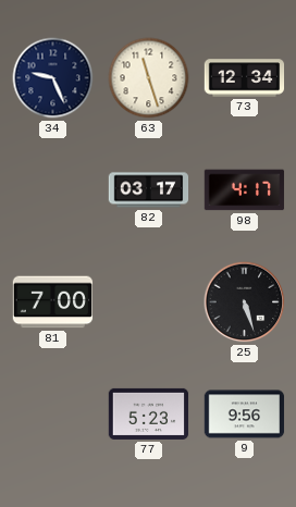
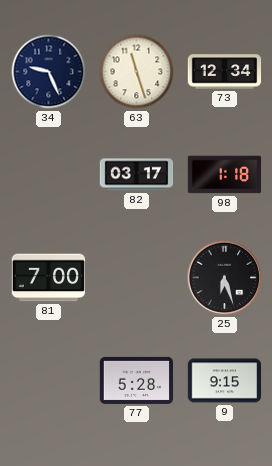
98: 4:17 -> 1:18 (225, 175)
25: 5:27 -> 6:27 (225, 278)
77: 5:23 -> 5:28 (137, 380)
9: 9:56 -> 9:15 (225, 381)
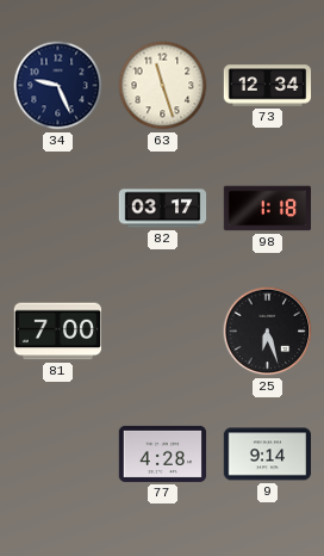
77: 5:28 -> 4:28 (163, 453)
9: 9:15 -> 9:14 (268, 455)
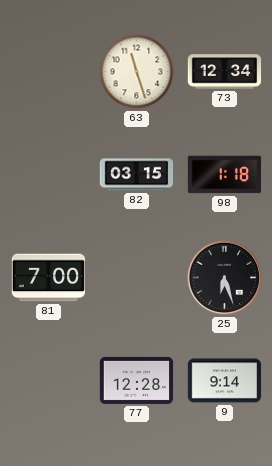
34: 9:26 -> none (58, 86)
82: 03:17 -> 03:15 (137, 175)
77: 4:28 -> 12:28 (137, 380)
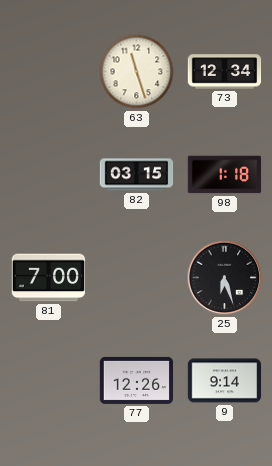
77: 12:28 -> 12:26 (137, 380)
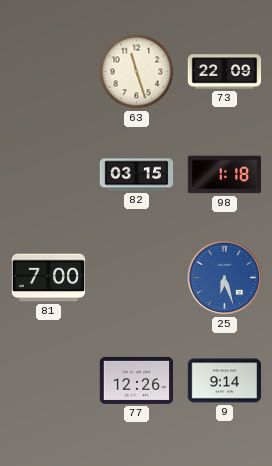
73: 12:34 -> 22:09 (225, 72)
25 dial: black -> blue (225, 278)
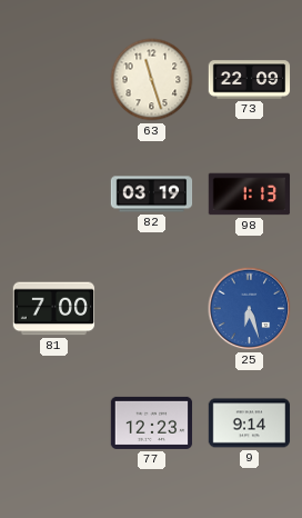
82: 03:15 -> 03:19 (152, 195)
98: 1:18 -> 1:13 (250, 195)
77: 12:26 -> 12:23 (152, 422)
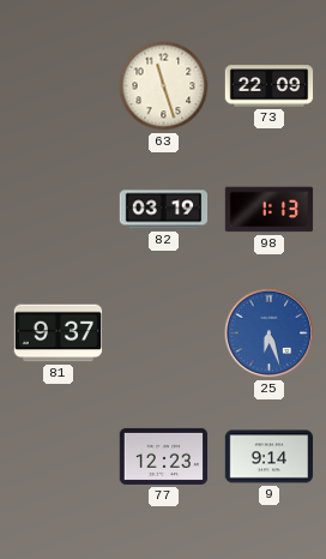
81: 7:00 -> 9:37 (59, 333)
